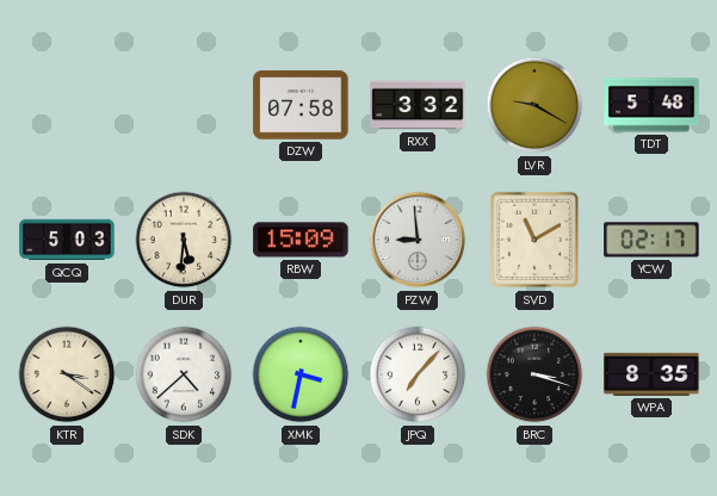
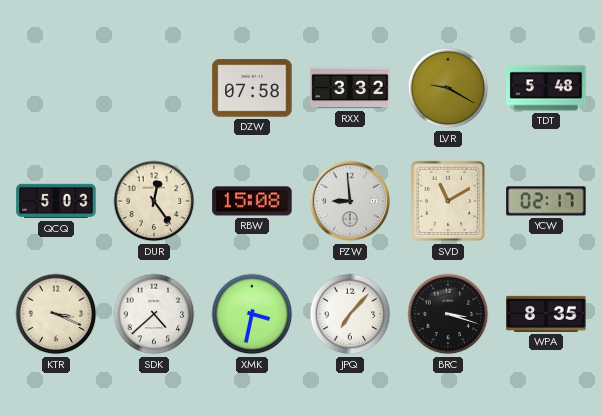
DUR: 5:31 -> 12:24 (154, 201)
RBW: 15:09 -> 15:08 (252, 201)
KTR: 3:21 -> 3:19 (56, 314)
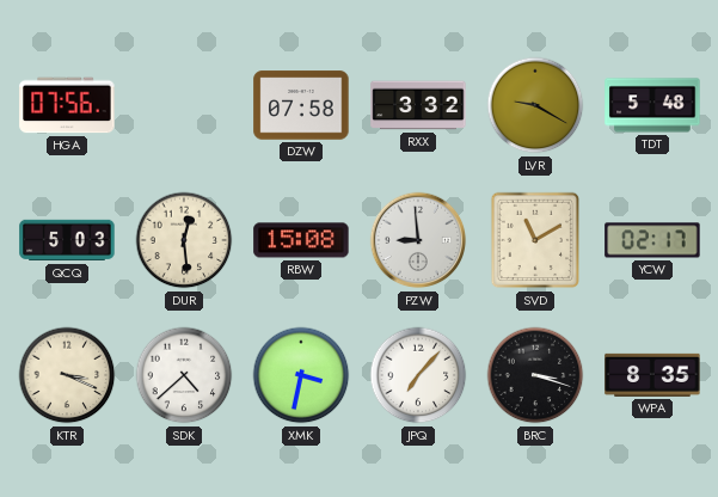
HGA: none -> 07:56 (67, 105)
DUR: 12:24 -> 12:29 (184, 240)
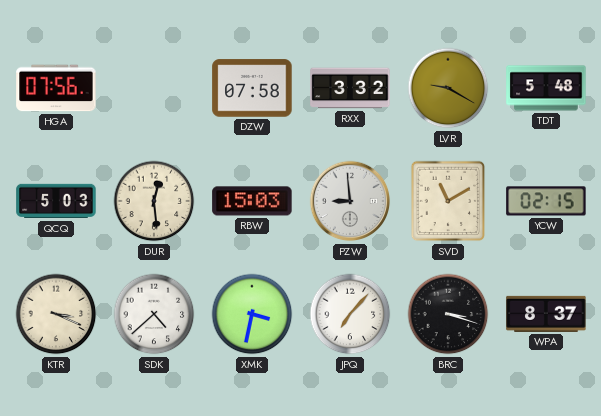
RBW: 15:08 -> 15:03 (252, 201)
YCW: 02:17 -> 02:15 (546, 201)
WPA: 8:35 -> 8:37 (546, 314)
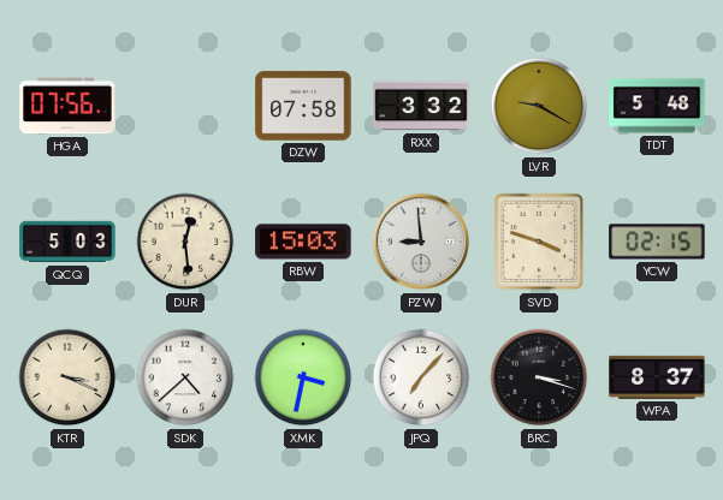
SVD: 11:10 -> 3:48 (539, 242)
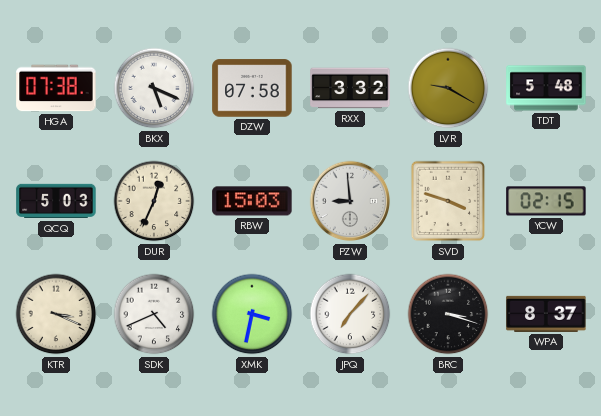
HGA: 07:56 -> 07:38 (56, 88)
BKX: none -> 5:19 (154, 88)
DUR: 12:29 -> 12:34 (154, 201)
SDK: 4:38 -> 4:41 (154, 314)
